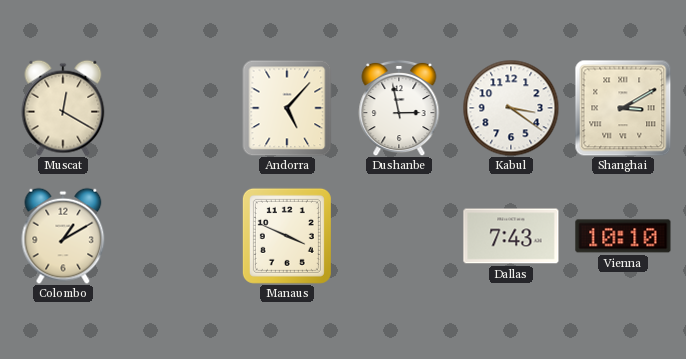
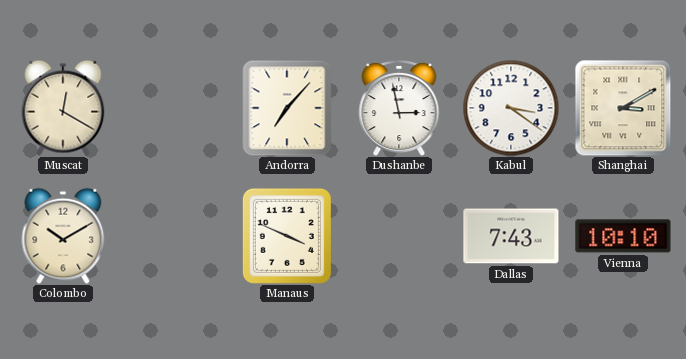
Andorra: 5:07 -> 7:07 (287, 108)
Colombo: 1:10 -> 10:10 (63, 236)
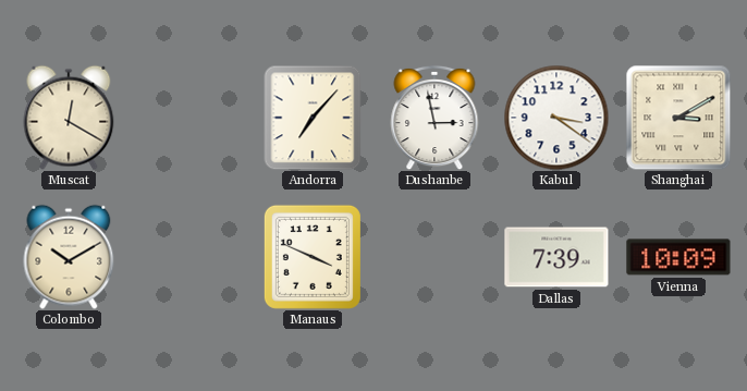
Dallas: 7:43 -> 7:39 (556, 257)
Vienna: 10:10 -> 10:09 (678, 257)
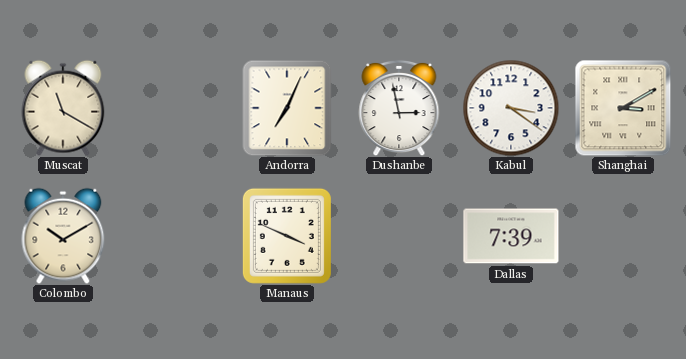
Muscat: 12:20 -> 11:20 (63, 108)
Andorra: 7:07 -> 7:04 (287, 108)
Vienna: 10:09 -> none (678, 257)
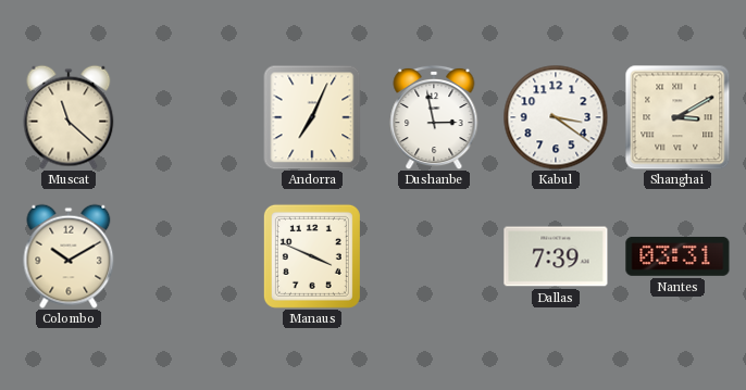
Muscat: 11:20 -> 11:22 (69, 117)
Nantes: none -> 03:31 (677, 256)
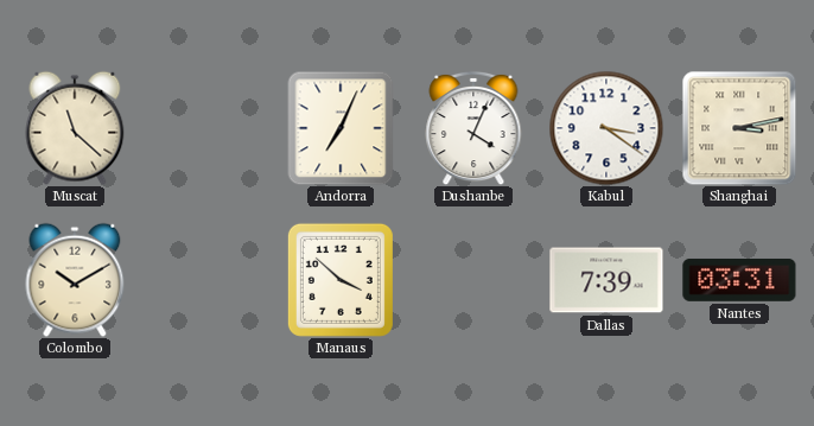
Dushanbe: 2:58 -> 4:04 (473, 128)
Shanghai: 3:10 -> 3:13 (739, 128)
Manaus: 3:49 -> 3:52 (341, 280)
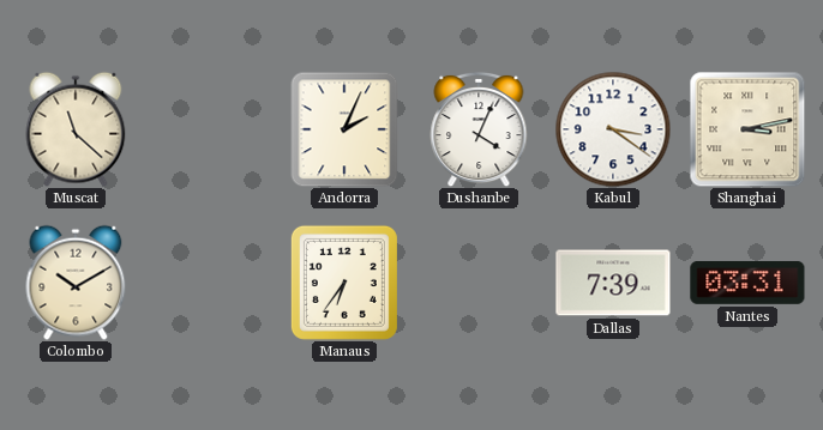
Andorra: 7:04 -> 2:04 (344, 129)
Manaus: 3:52 -> 6:36 (344, 283)
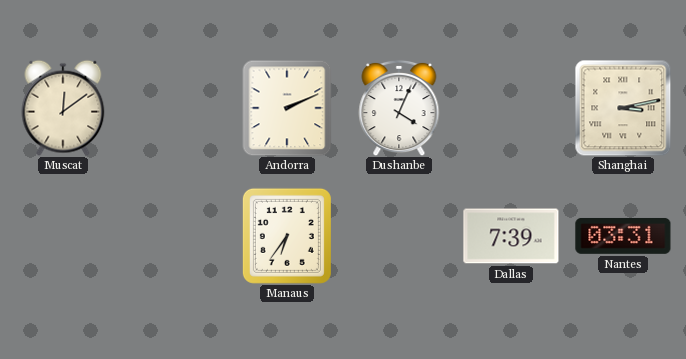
Muscat: 11:22 -> 12:09 (63, 108)
Andorra: 2:04 -> 2:11 (287, 108)
Kabul: 3:21 -> none (613, 129)
Colombo: 10:10 -> none (76, 283)
